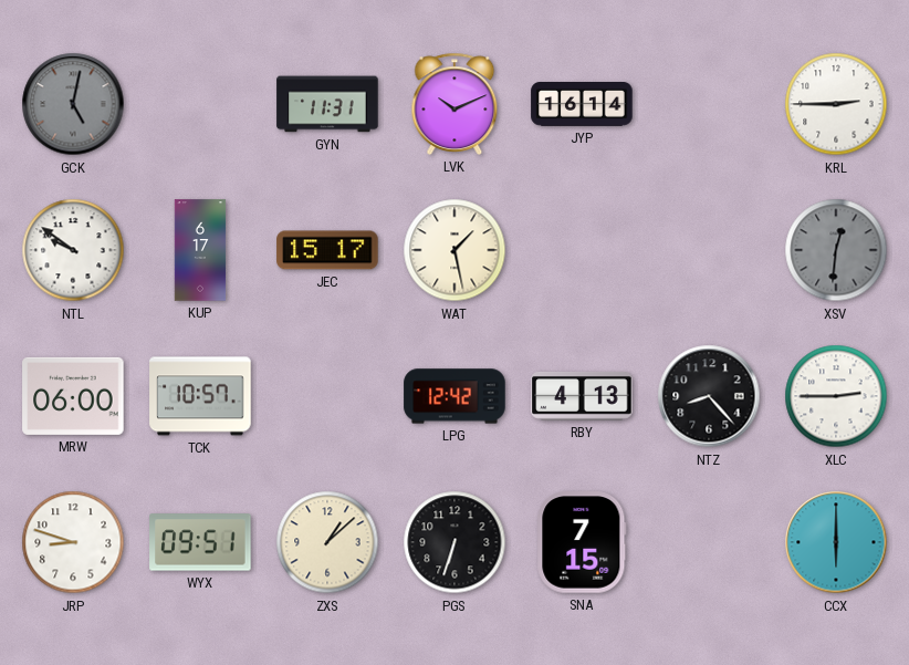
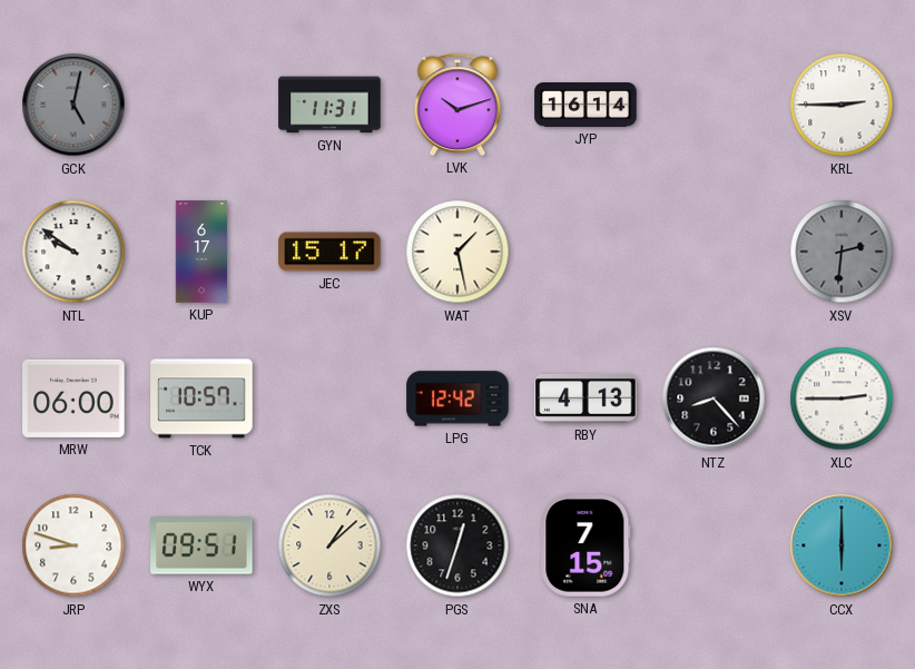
LVK: 10:11 -> 10:12 (457, 105)
XSV: 12:31 -> 2:31 (842, 252)
PGS: 6:33 -> 12:33 (457, 545)
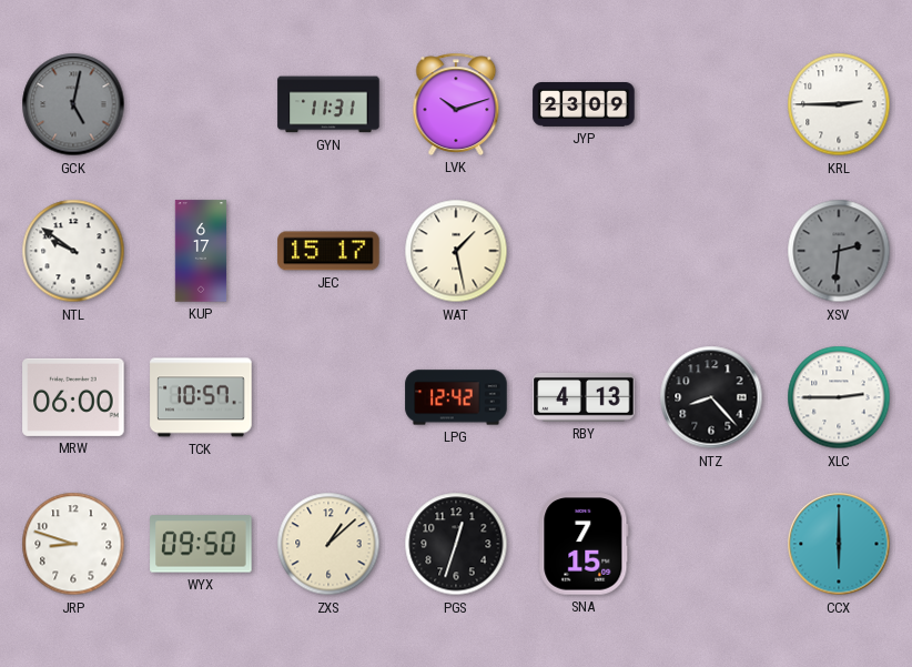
JYP: 16:14 -> 23:09 (584, 105)
WYX: 09:51 -> 09:50 (201, 544)
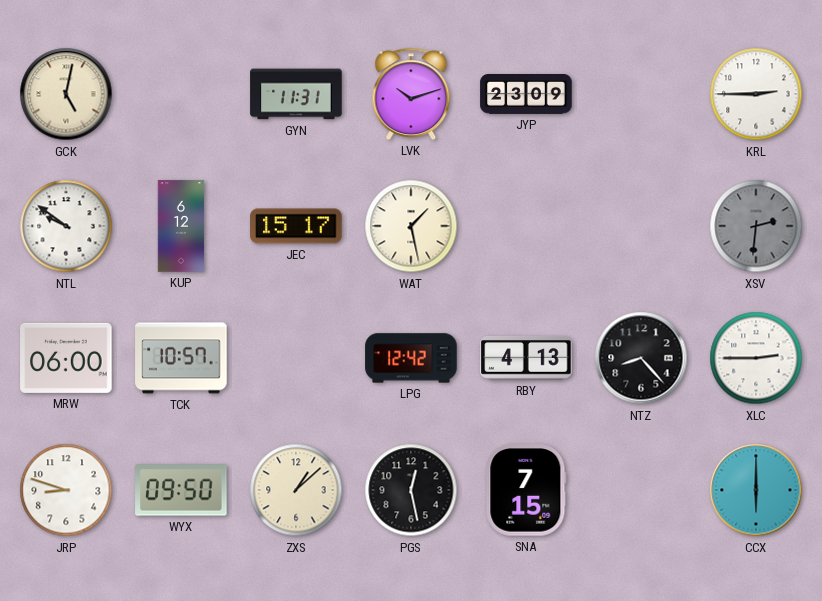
GCK dial: grey -> cream (66, 94)
KUP: 6:17 -> 6:12 (181, 226)
PGS: 12:33 -> 12:28 (411, 490)
